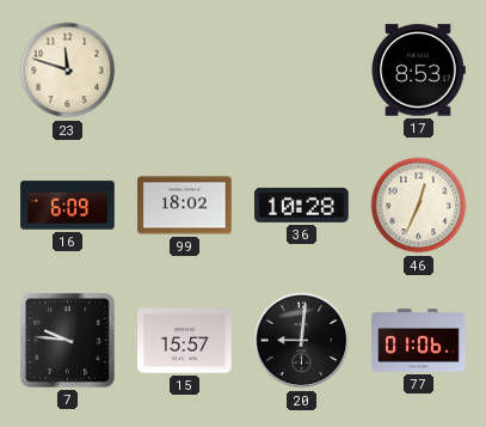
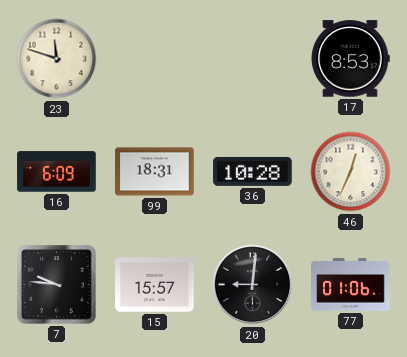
99: 18:02 -> 18:31 (155, 172)
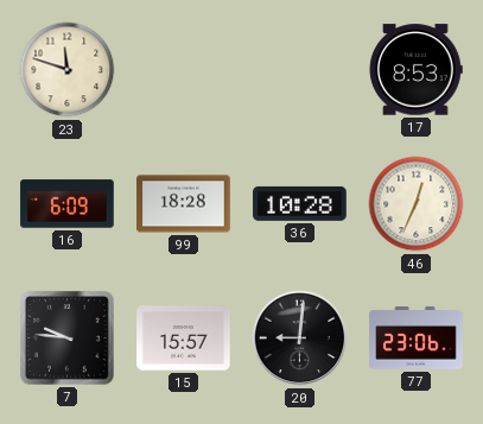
99: 18:31 -> 18:28 (184, 204)
77: 01:06 -> 23:06 (417, 338)
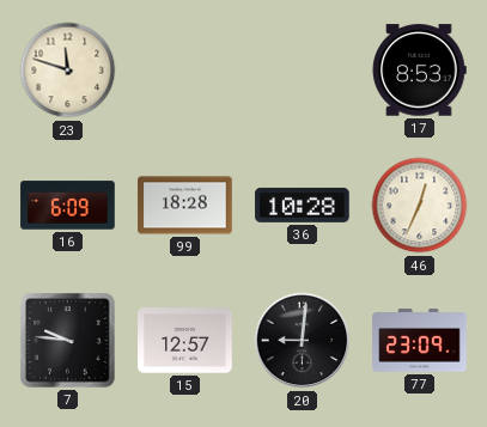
15: 15:57 -> 12:57 (185, 341)
77: 23:06 -> 23:09 (420, 341)
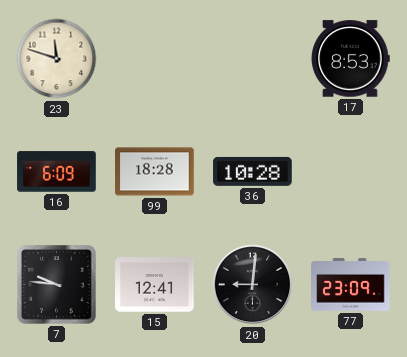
46: 12:34 -> none (420, 206)
15: 12:57 -> 12:41 (155, 285)
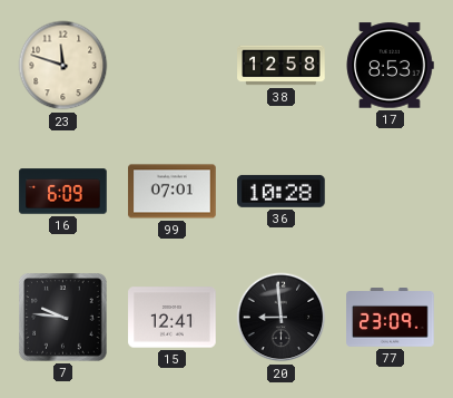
38: none -> 12:58 (282, 66)
99: 18:28 -> 07:01 (173, 192)
20: 9:01 -> 8:59 (282, 318)
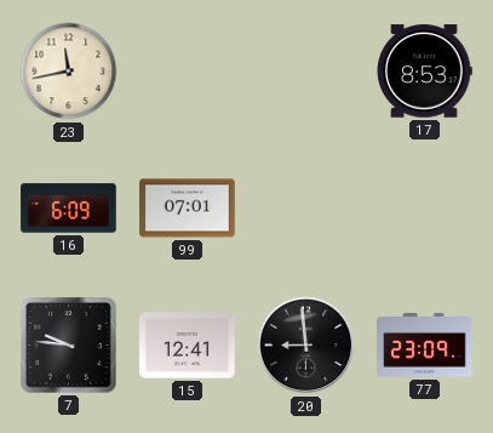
23: 11:48 -> 11:43 (69, 72)
38: 12:58 -> none (282, 66)
36: 10:28 -> none (282, 191)
